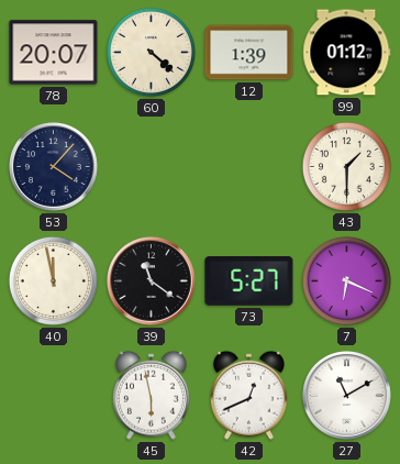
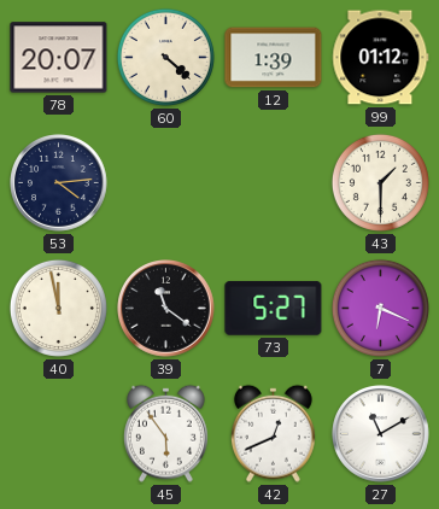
53: 4:07 -> 4:14 (59, 183)
45: 5:58 -> 5:54 (165, 433)
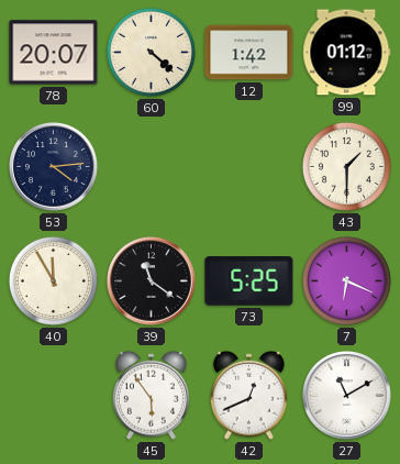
12: 1:39 -> 1:42 (249, 53)
40: 11:58 -> 11:55 (53, 280)
73: 5:27 -> 5:25 (249, 281)
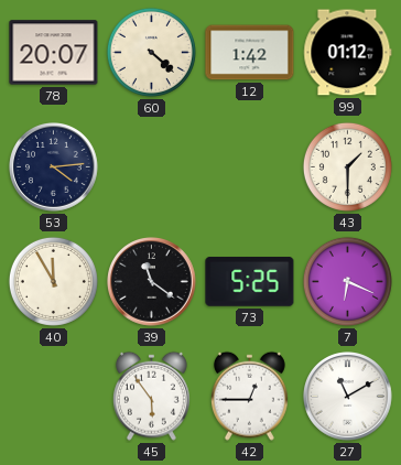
42: 12:41 -> 12:45 (249, 396)
